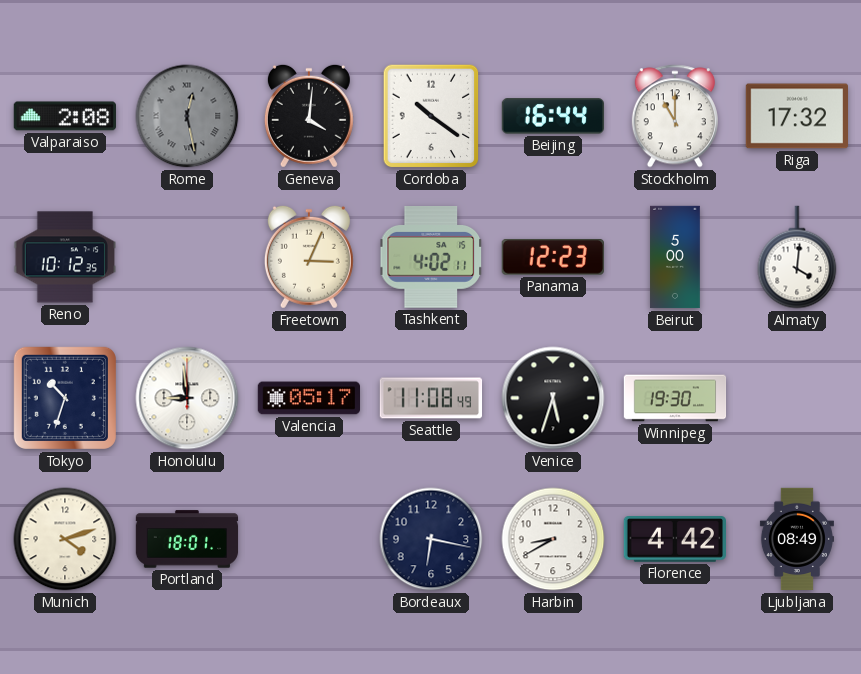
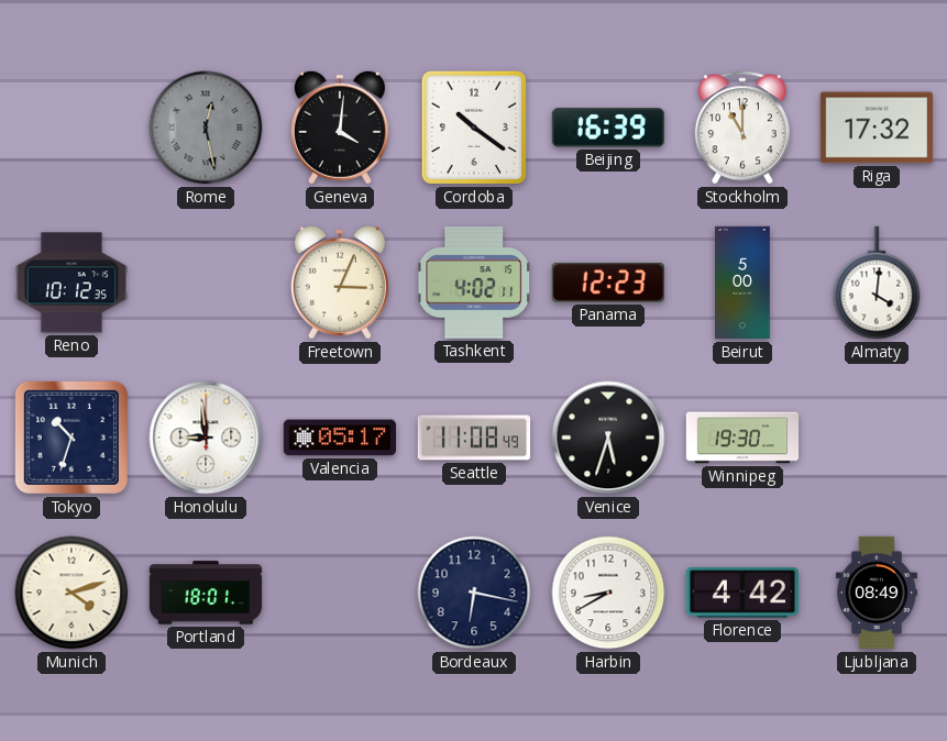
Valparaiso: 2:08 -> none (64, 116)
Beijing: 16:44 -> 16:39 (607, 128)
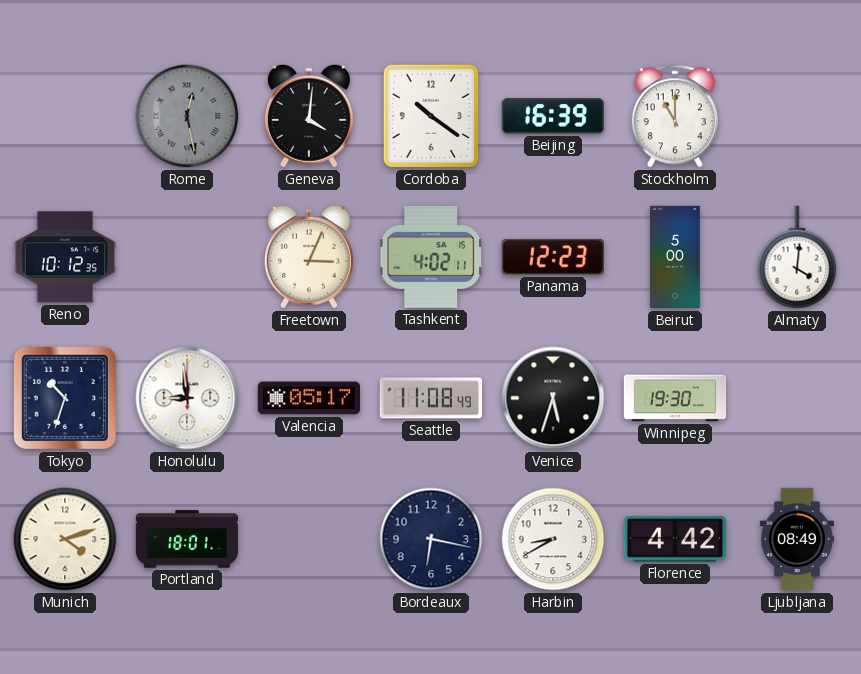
Riga: 17:32 -> none (876, 128)
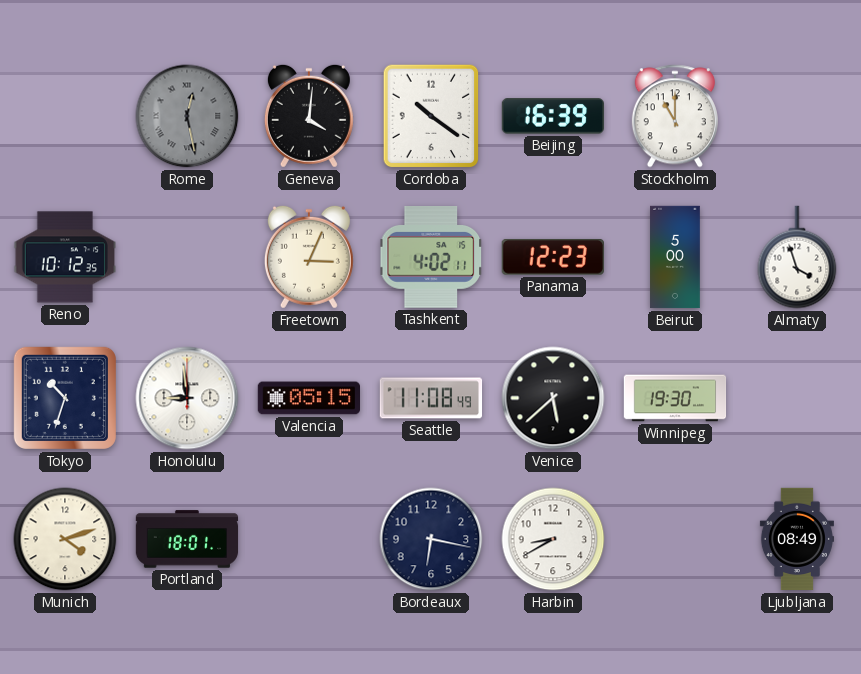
Almaty: 4:01 -> 3:57 (797, 257)
Valencia: 05:17 -> 05:15 (308, 398)
Venice: 5:33 -> 5:38 (553, 398)
Florence: 4:42 -> none (674, 540)
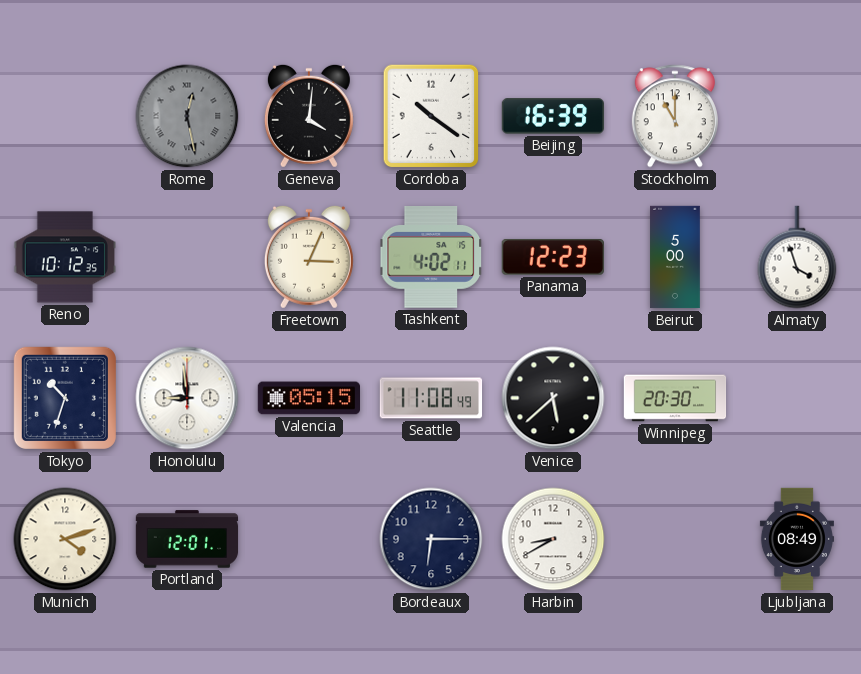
Winnipeg: 19:30 -> 20:30 (675, 398)
Portland: 18:01 -> 12:01 (187, 539)
Bordeaux: 6:17 -> 6:15 (431, 539)
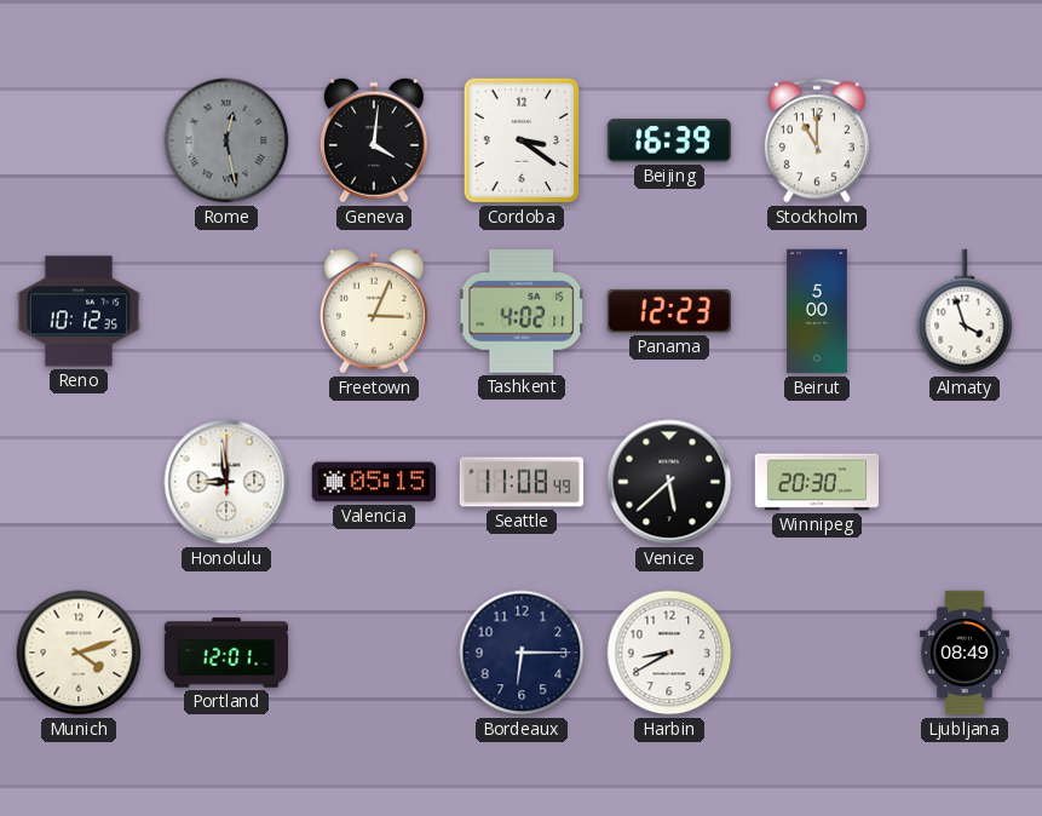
Cordoba: 10:21 -> 3:21 (522, 140)
Tokyo: 10:33 -> none (65, 398)
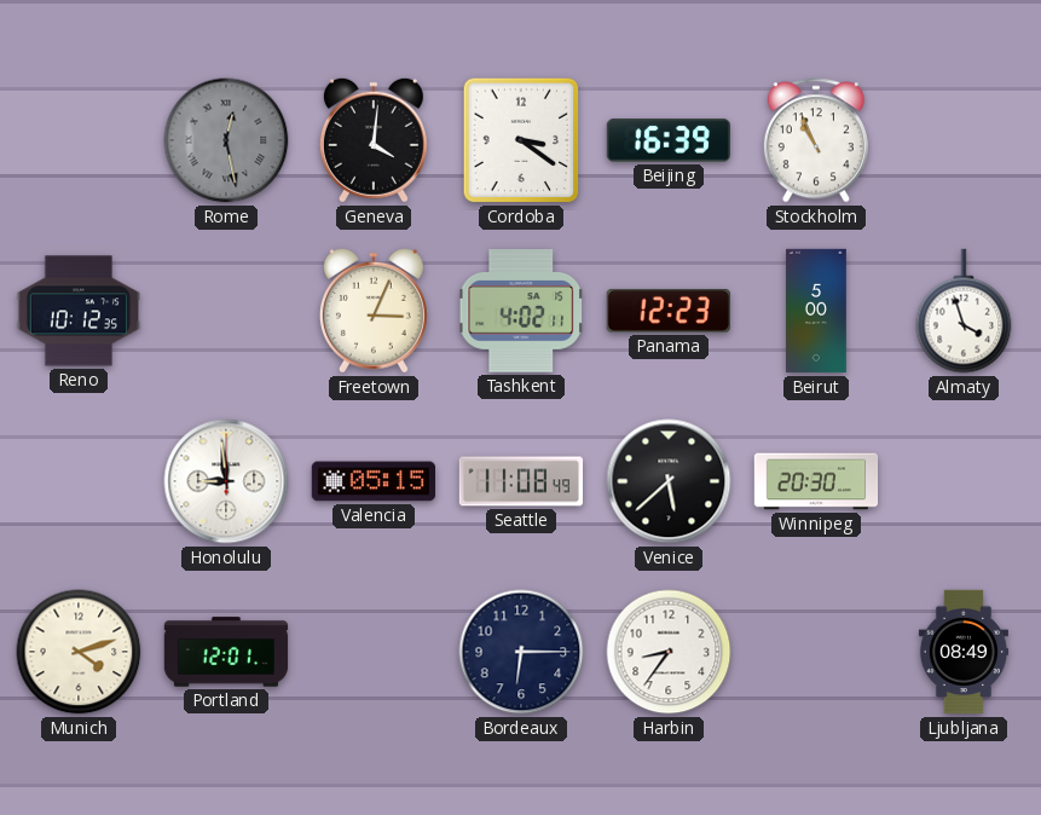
Stockholm: 11:00 -> 10:56 (816, 140)
Harbin: 8:40 -> 8:36 (669, 652)
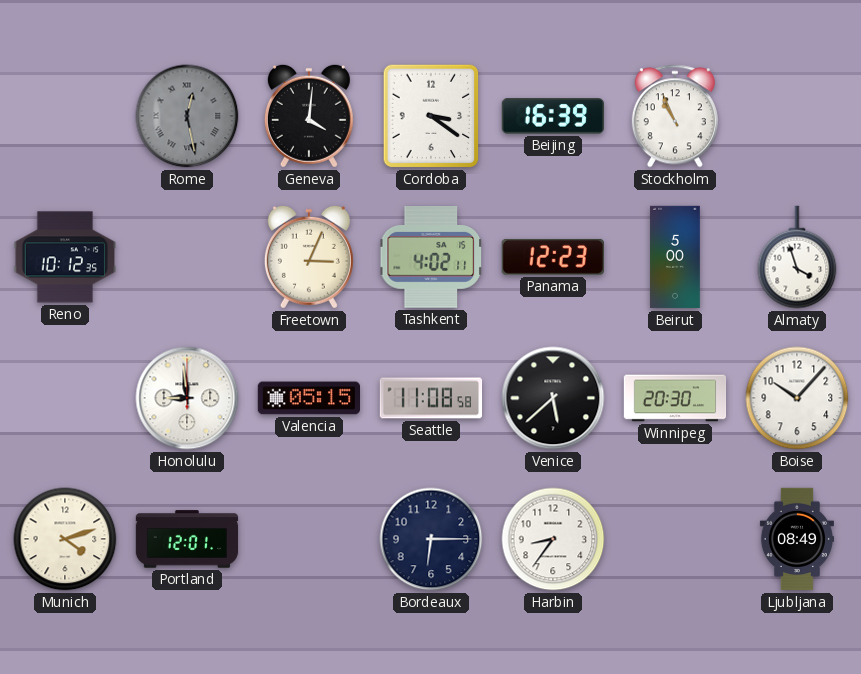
Seattle: 11:08:49 -> 11:08:58 (431, 398)
Boise: none -> 10:07 (797, 398)
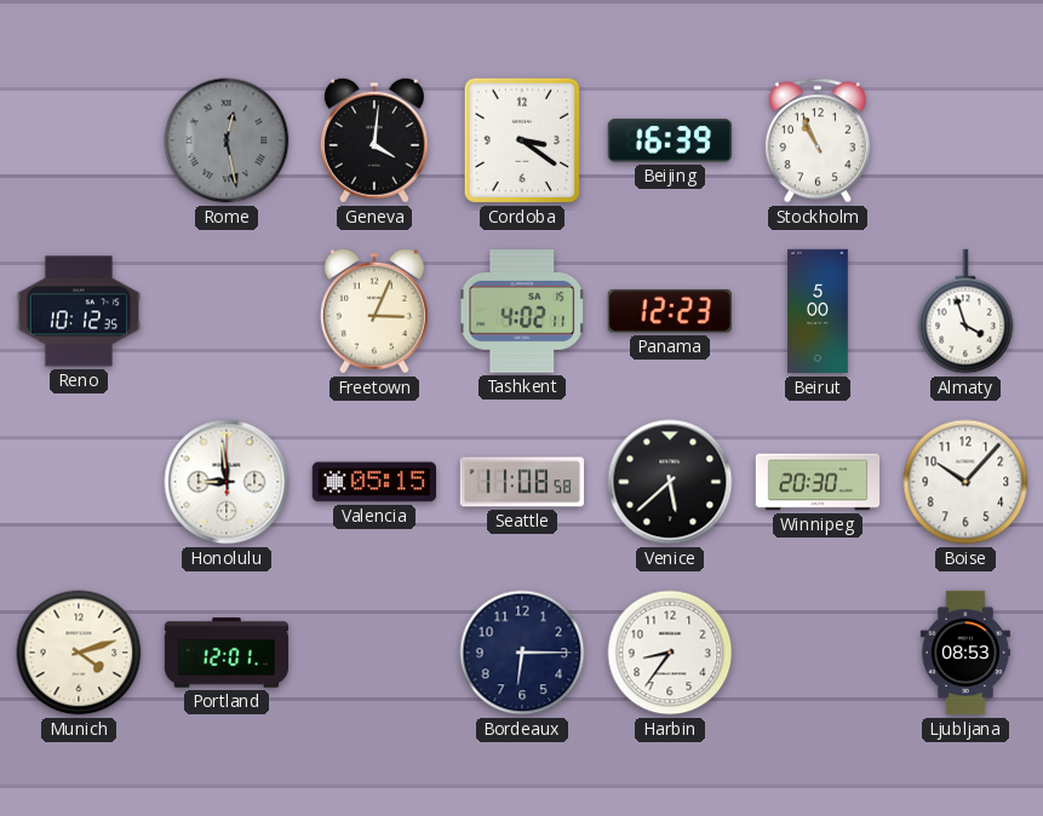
Ljubljana: 08:49 -> 08:53 (965, 653)
